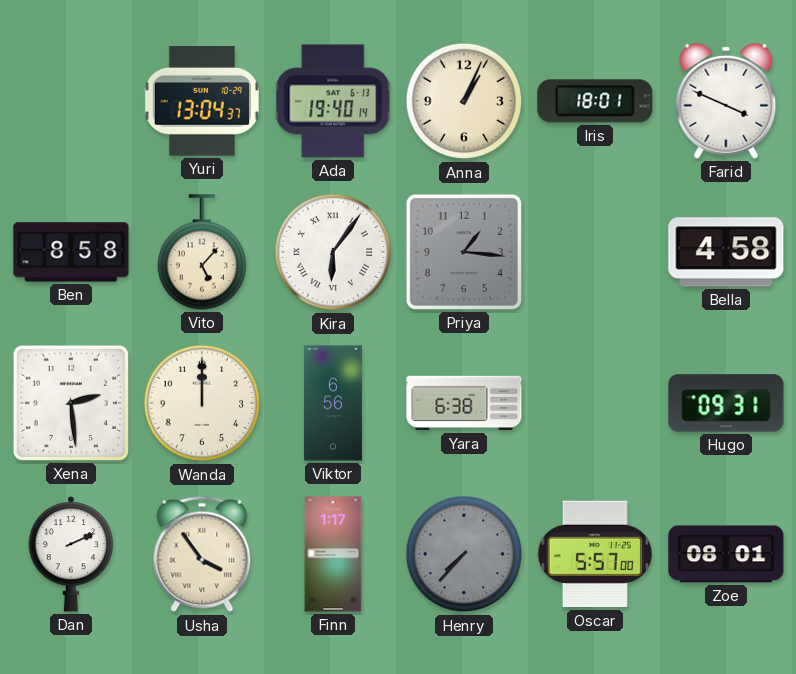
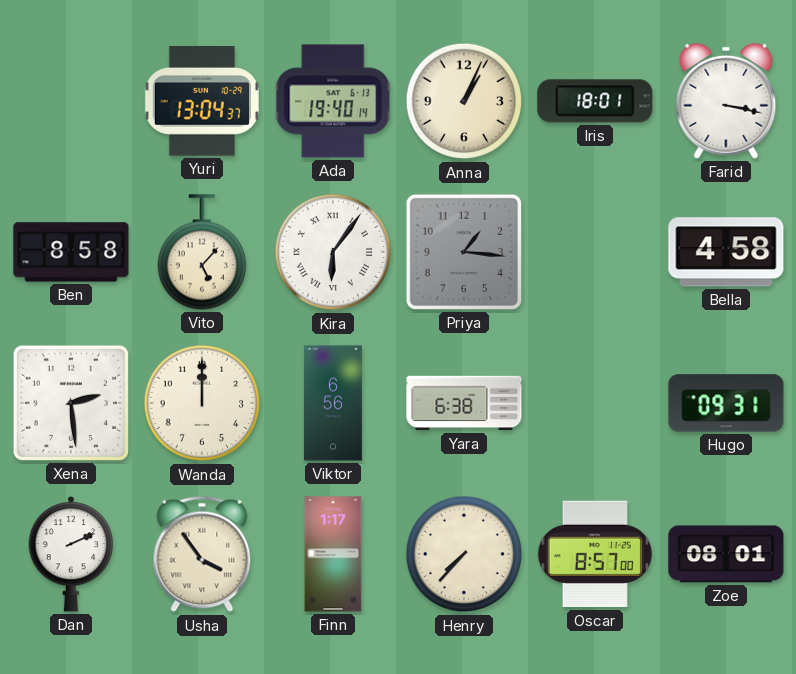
Farid: 3:49 -> 3:17 (726, 101)
Henry dial: grey -> cream (464, 554)
Oscar: 5:57 -> 8:57 (595, 554)
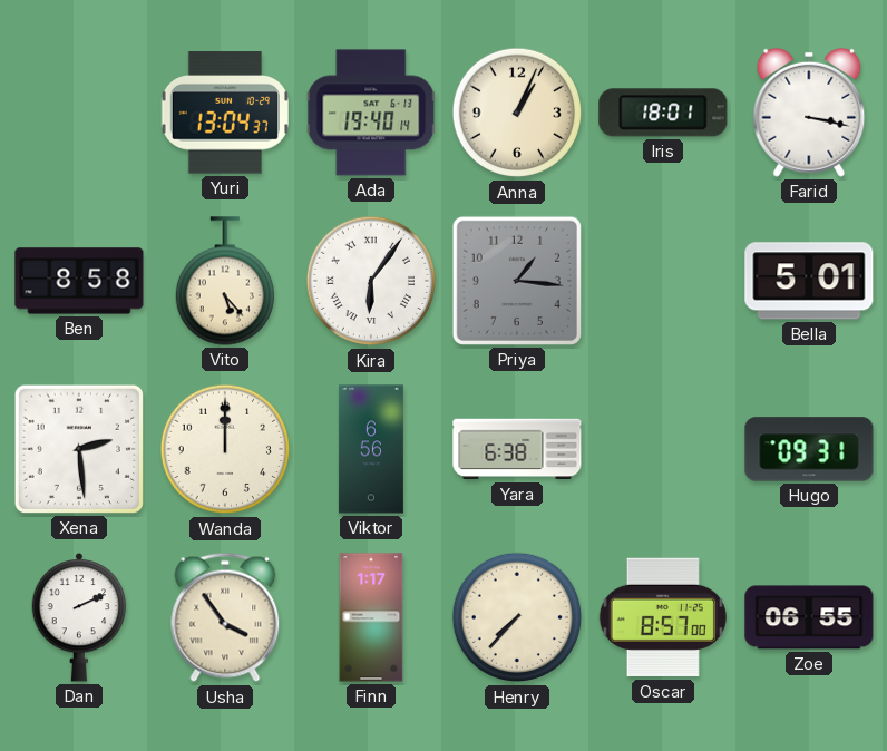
Vito: 5:07 -> 5:23 (224, 281)
Bella: 4:58 -> 5:01 (809, 281)
Zoe: 08:01 -> 06:55 (809, 617)
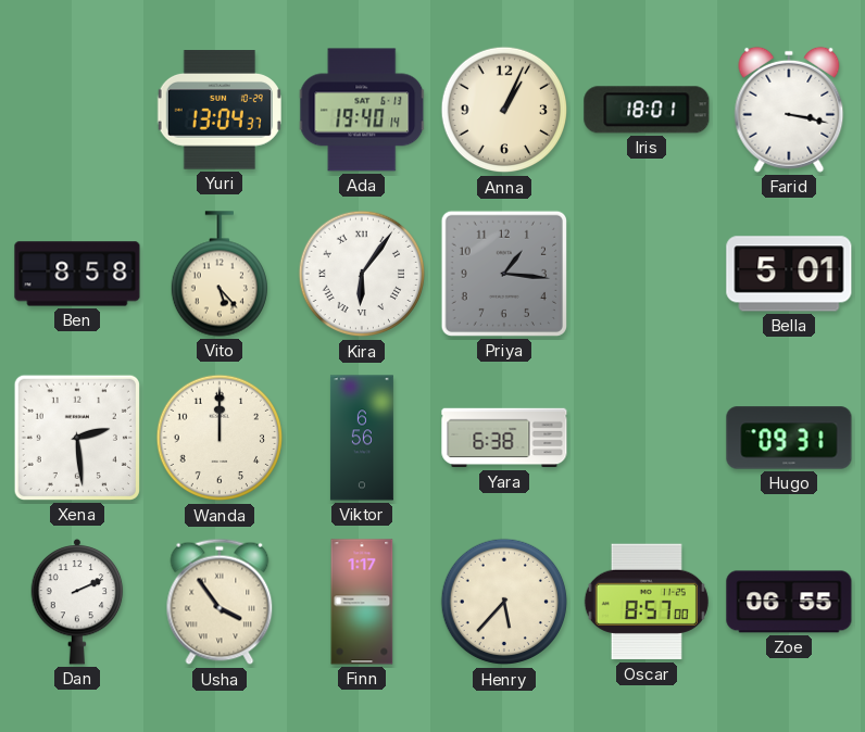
Henry: 7:37 -> 5:37 (504, 602)
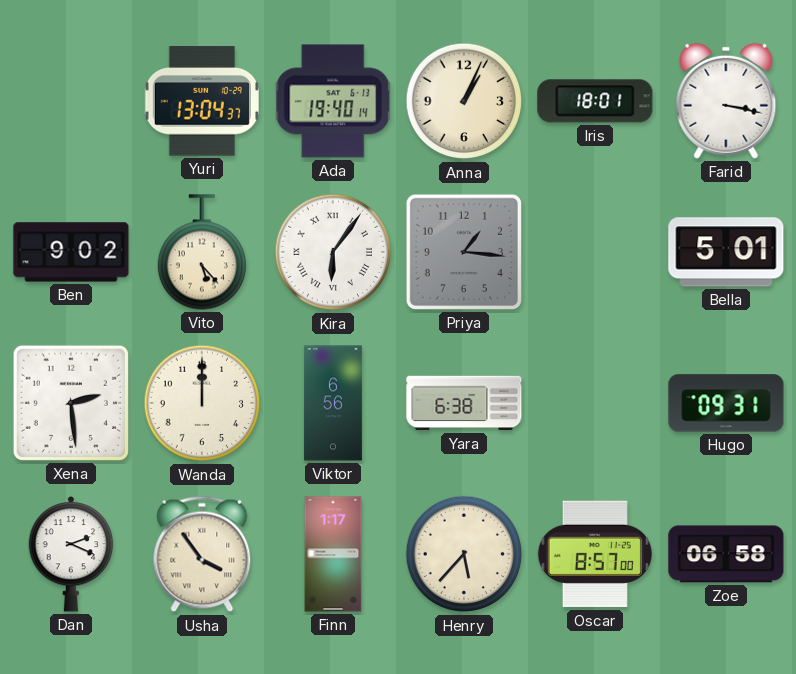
Ben: 8:58 -> 9:02 (71, 252)
Dan: 2:11 -> 2:19 (71, 554)
Zoe: 06:55 -> 06:58 (726, 554)
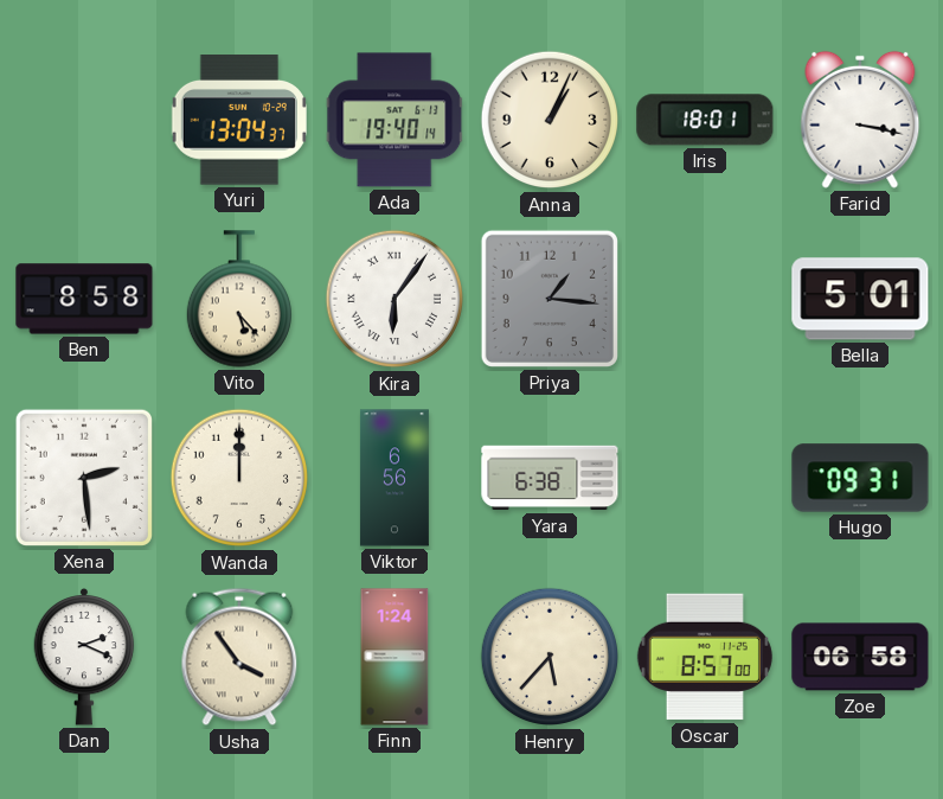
Ben: 9:02 -> 8:58 (84, 299)
Finn: 1:17 -> 1:24 (394, 657)
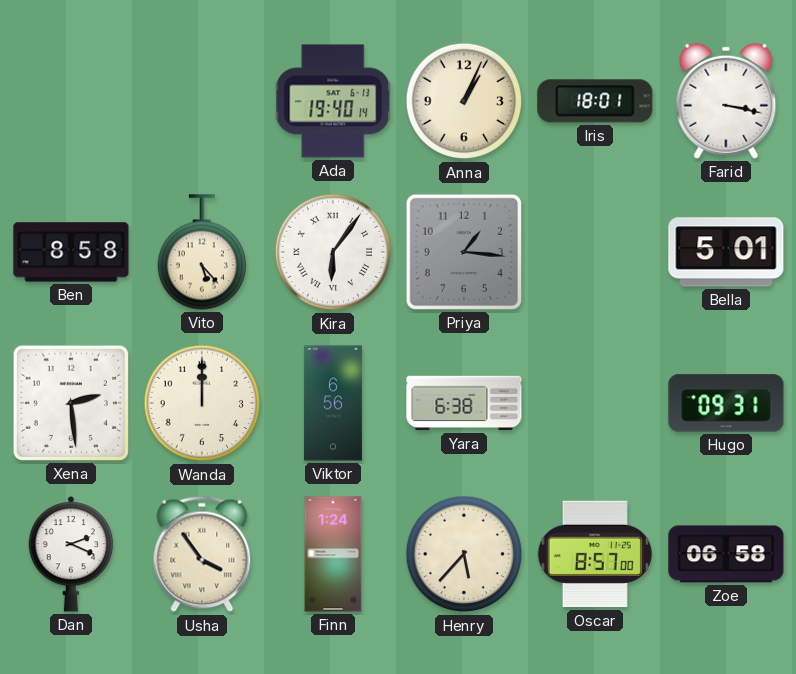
Yuri: 13:04 -> none (239, 120)
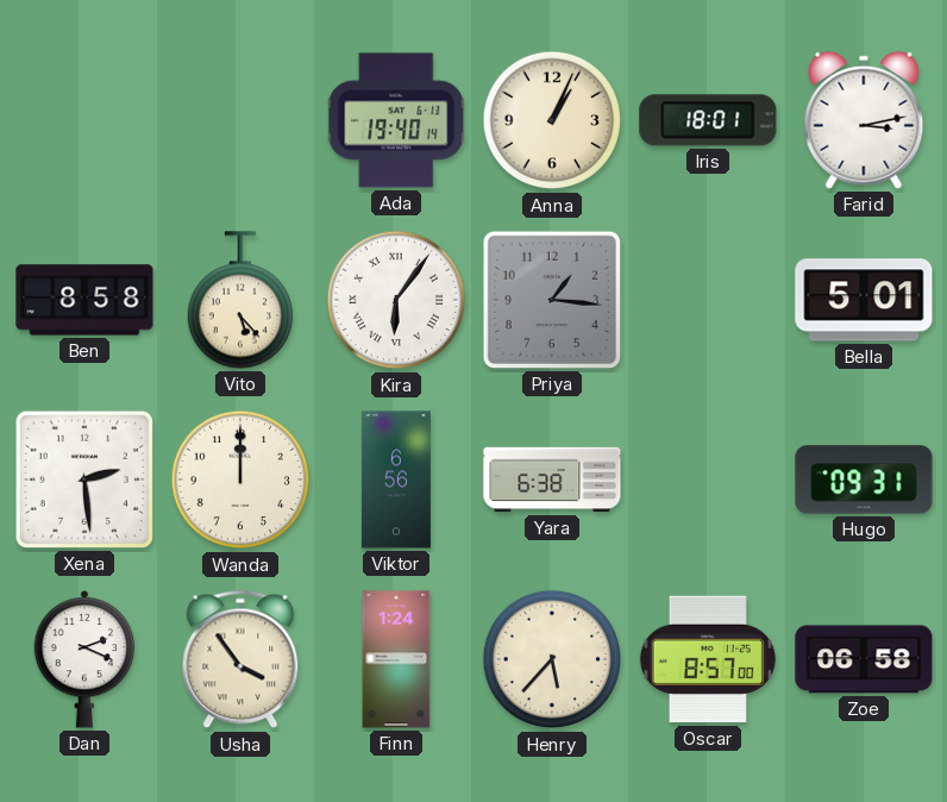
Farid: 3:17 -> 3:13 (864, 120)
